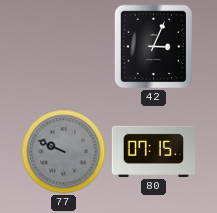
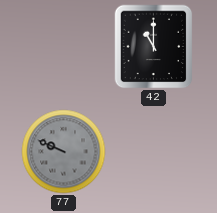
42: 3:04 -> 11:00 (154, 47)
80: 07:15 -> none (153, 151)
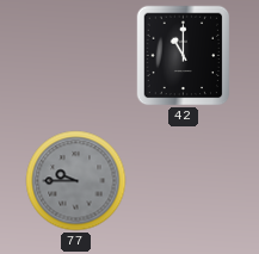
77: 9:49 -> 9:45 (76, 181)
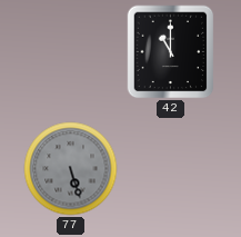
77: 9:45 -> 5:27 (71, 169)
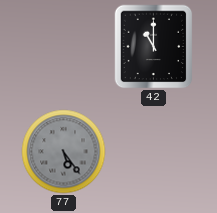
77: 5:27 -> 5:24 (64, 152)
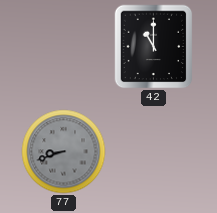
77: 5:24 -> 8:42 (64, 152)
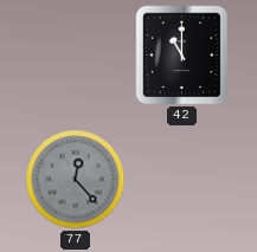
77: 8:42 -> 12:23 (76, 180)
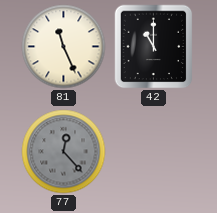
81: none -> 11:26 (64, 47)
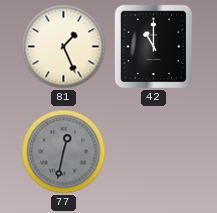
81: 11:26 -> 1:26 (64, 47)
77: 12:23 -> 12:32 (64, 152)
